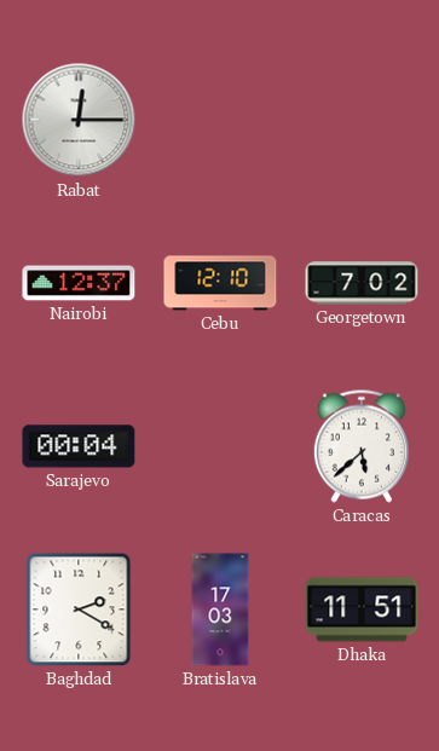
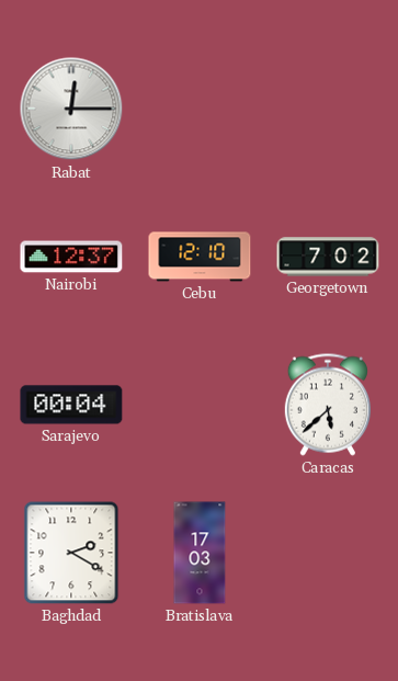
Dhaka: 11:51 -> none (362, 610)
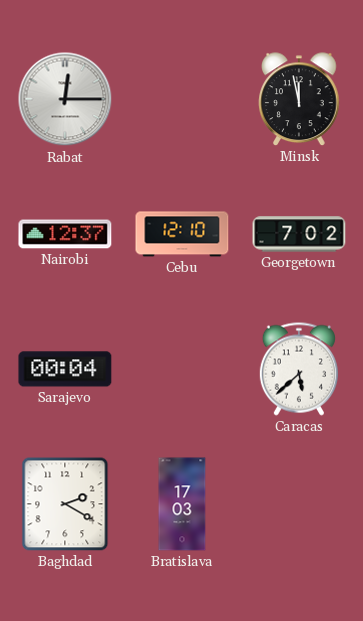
Minsk: none -> 11:58 (299, 99)
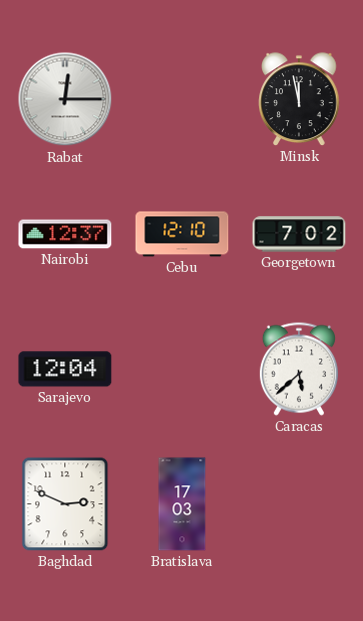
Sarajevo: 00:04 -> 12:04 (65, 369)
Baghdad: 2:20 -> 2:49 (65, 504)
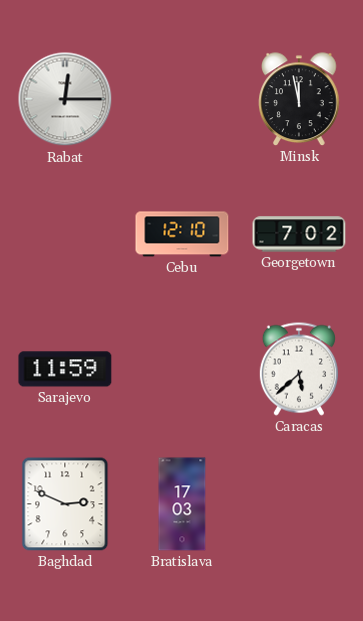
Nairobi: 12:37 -> none (65, 234)
Sarajevo: 12:04 -> 11:59 (65, 369)
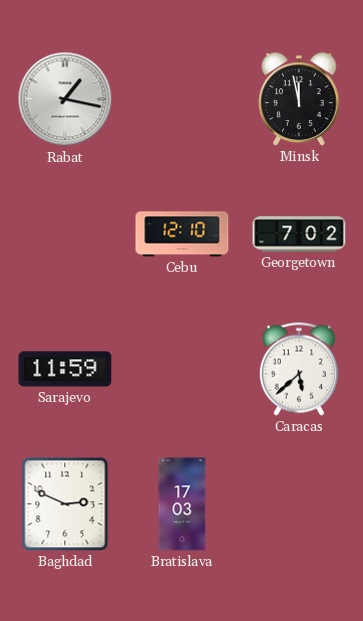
Rabat: 12:15 -> 1:17 (65, 99)
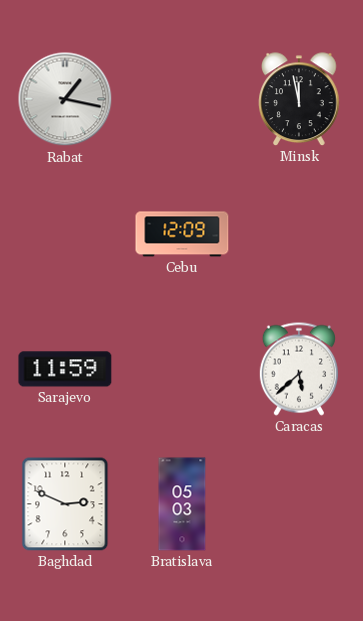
Cebu: 12:10 -> 12:09 (182, 234)
Georgetown: 7:02 -> none (299, 234)
Bratislava: 17:03 -> 05:03 (182, 504)
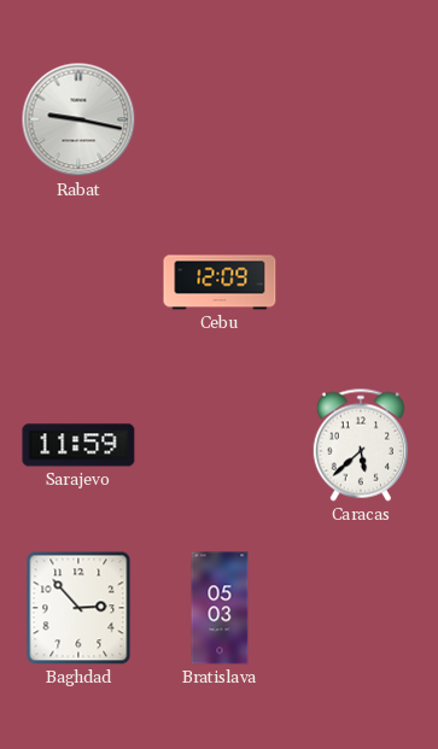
Rabat: 1:17 -> 9:17 (78, 119)
Minsk: 11:58 -> none (299, 99)
Baghdad: 2:49 -> 2:53 (78, 608)
